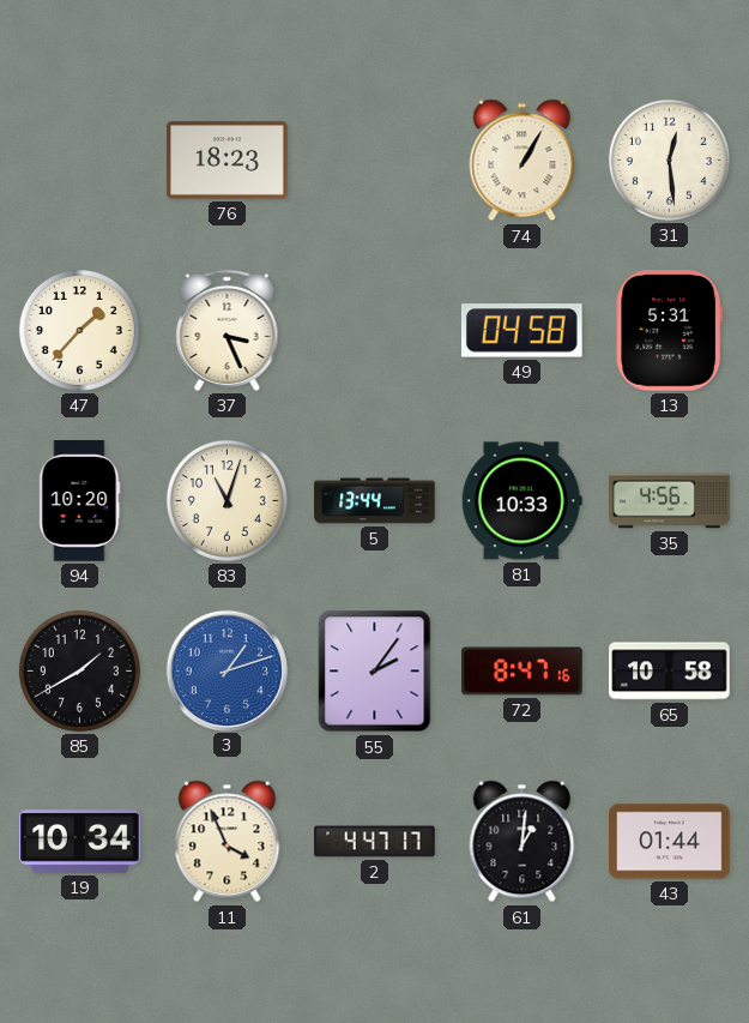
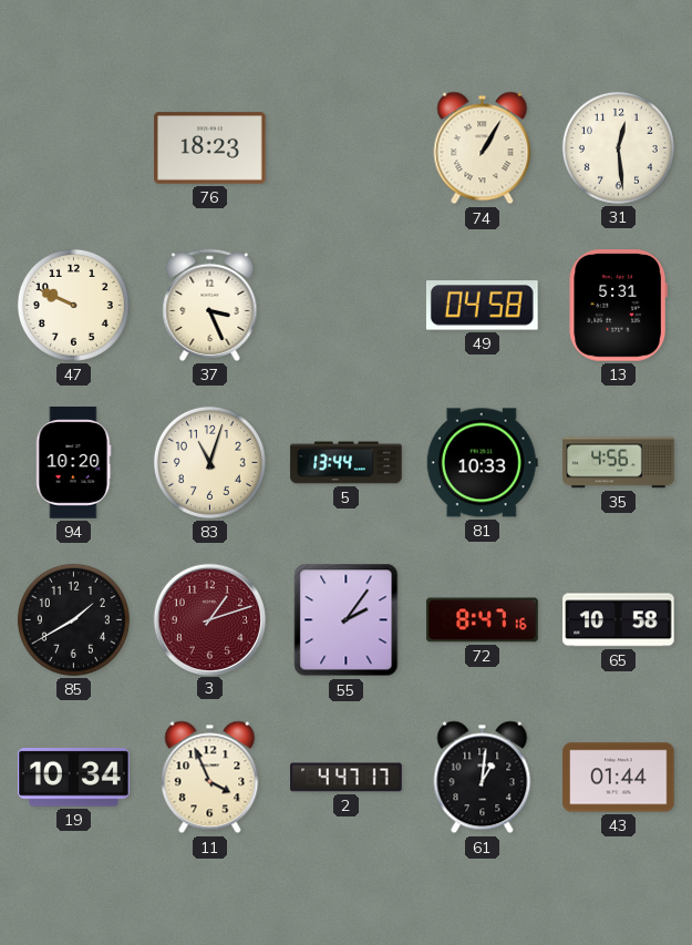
47: 1:37 -> 9:49 (73, 305)
3 dial: blue -> burgundy (209, 619)
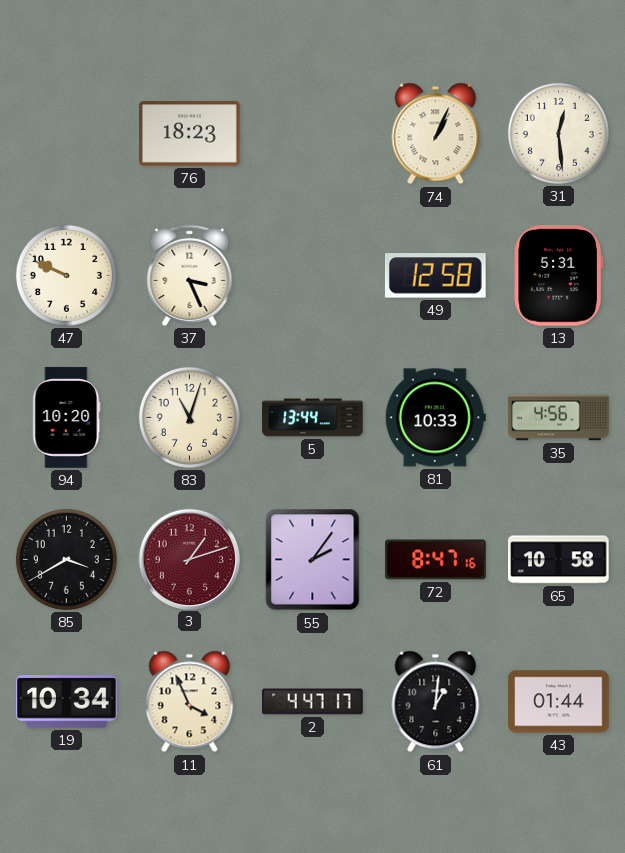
74: 1:05 -> 1:04 (436, 134)
49: 04:58 -> 12:58 (435, 276)
85: 1:40 -> 3:40 (66, 559)
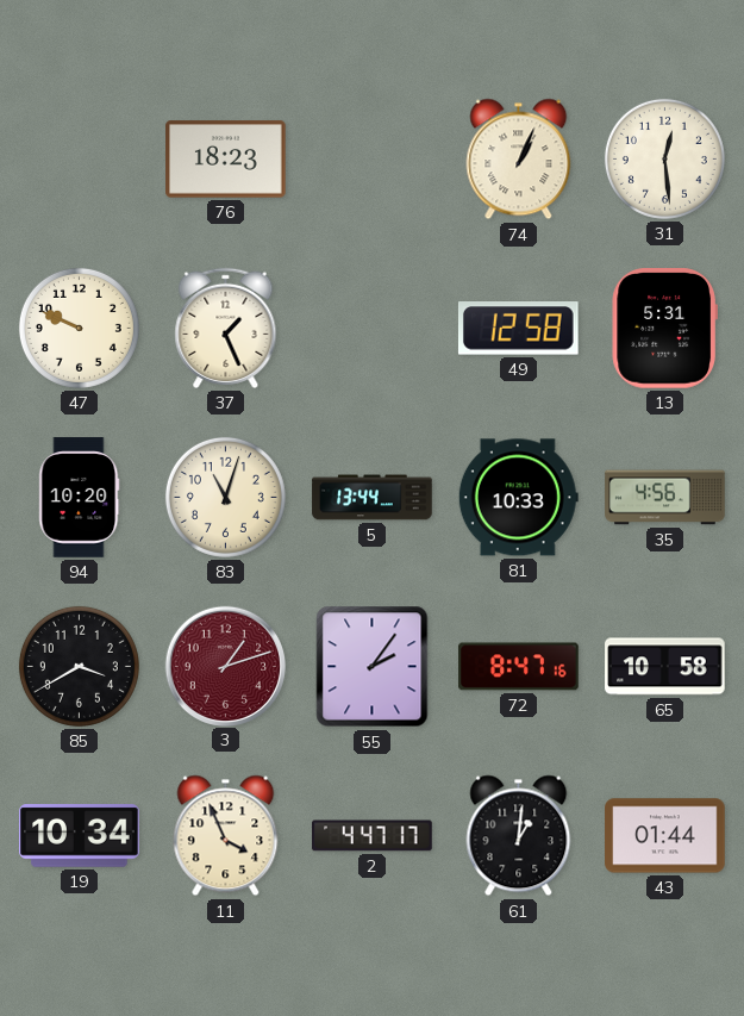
37: 3:26 -> 1:26 (226, 328)
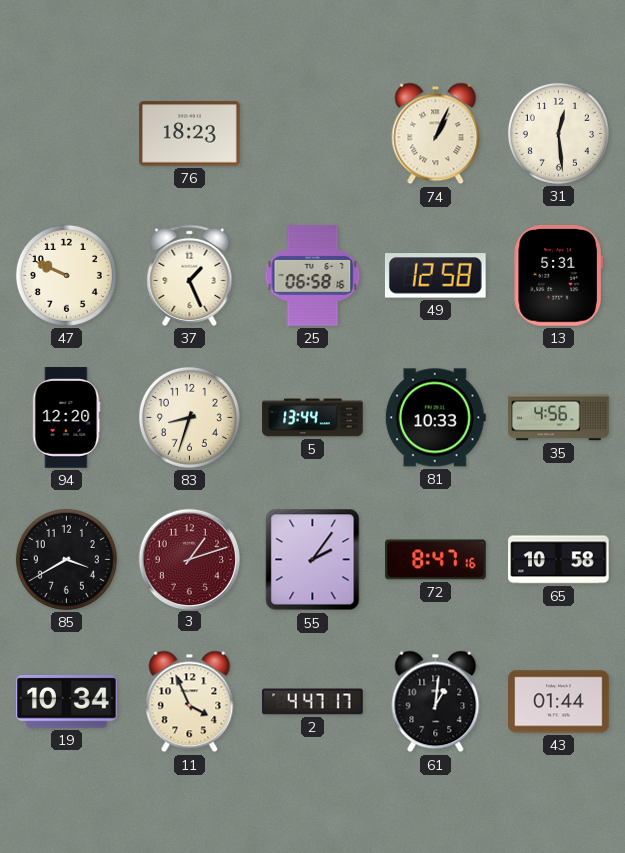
25: none -> 06:58 (313, 276)
94: 10:20 -> 12:20 (67, 418)
83: 11:03 -> 8:33 (189, 417)
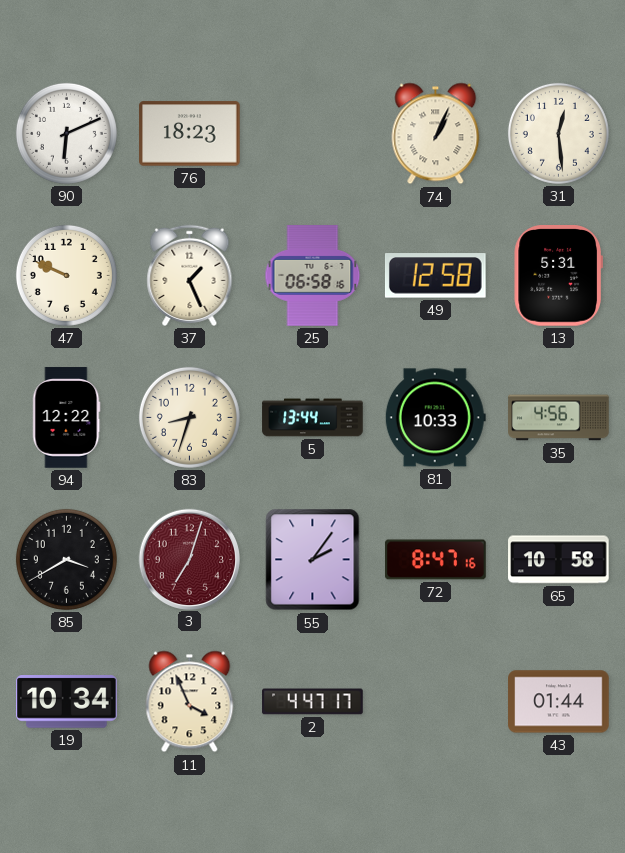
90: none -> 6:11 (66, 133)
94: 12:20 -> 12:22 (67, 418)
3: 1:12 -> 7:03 (189, 559)
61: 1:01 -> none (436, 702)
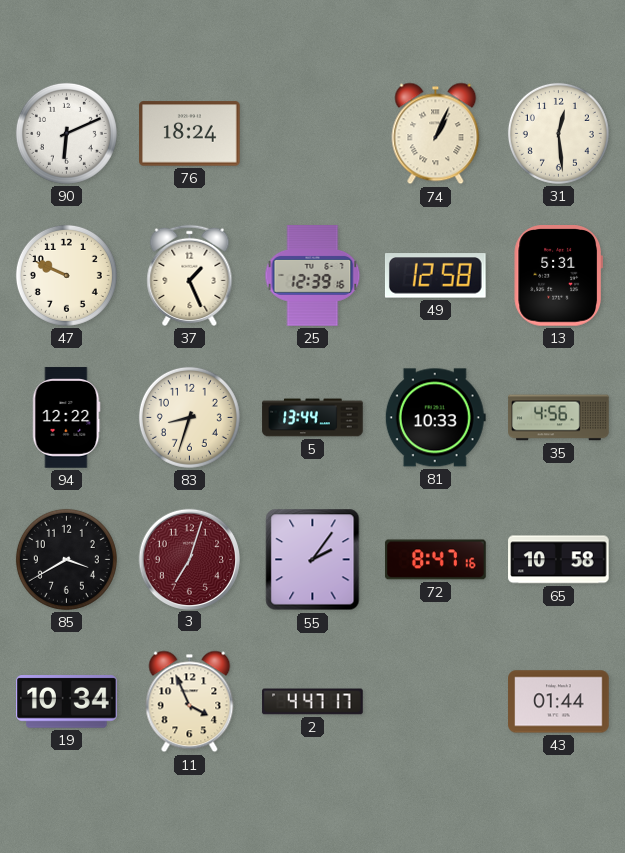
76: 18:23 -> 18:24 (190, 134)
25: 06:58 -> 12:39 (313, 276)
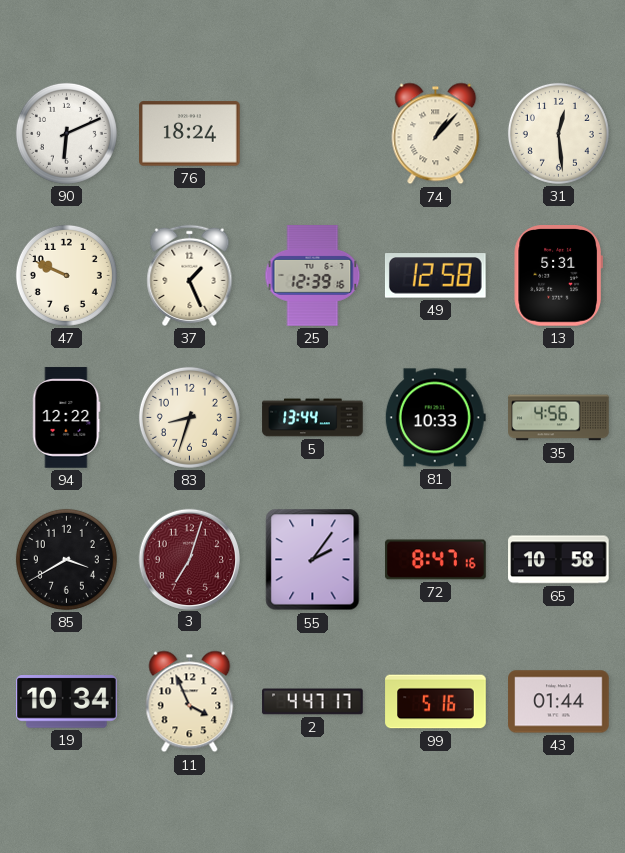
74: 1:04 -> 1:07 (436, 134)
99: none -> 5:16 (436, 702)
